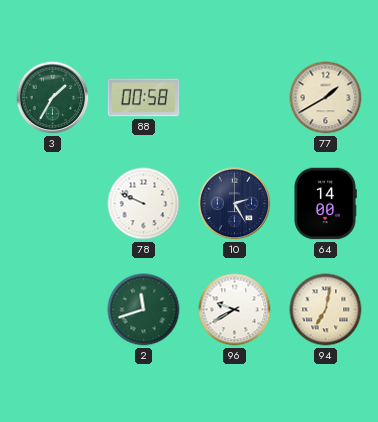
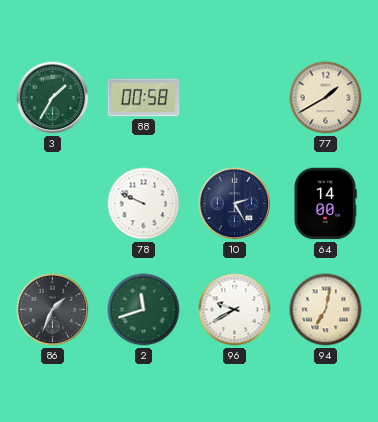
86: none -> 1:34 (53, 310)
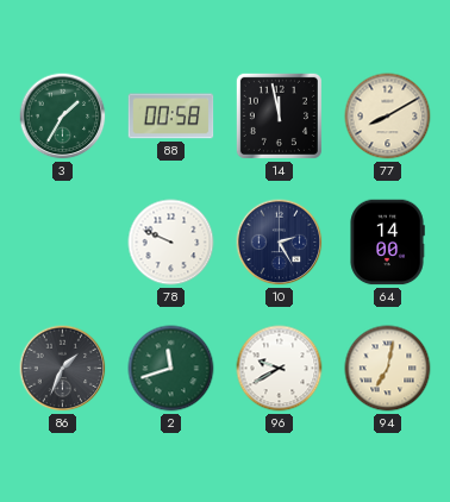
14: none -> 11:58 (279, 115)
77: 1:40 -> 8:10 (388, 117)
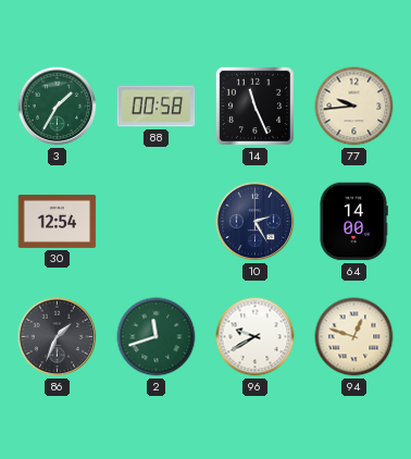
14: 11:58 -> 11:26 (254, 106)
77: 8:10 -> 9:44 (354, 107)
30: none -> 12:54 (58, 221)
78: 9:49 -> none (171, 243)
94: 7:02 -> 12:48 (354, 337)
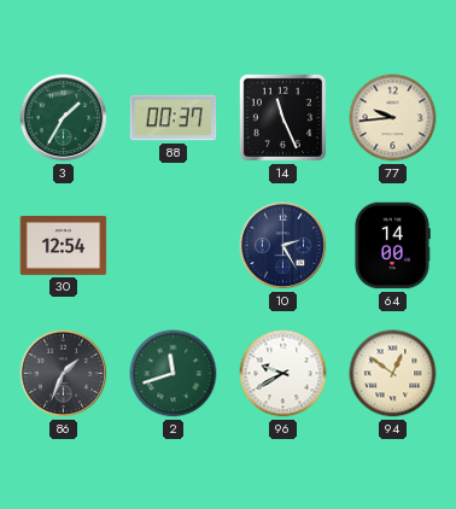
88: 00:58 -> 00:37 (174, 118)
94: 12:48 -> 12:51 (393, 374)
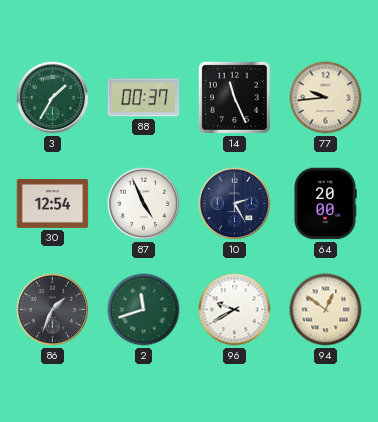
87: none -> 4:56 (144, 204)
64: 14:00 -> 20:00 (325, 204)
